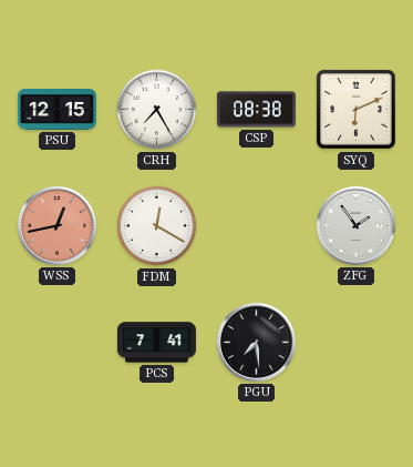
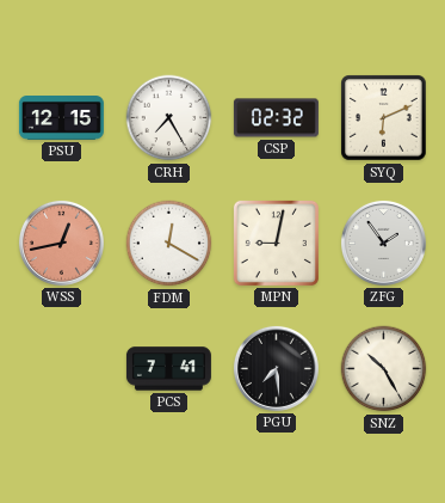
CSP: 08:38 -> 02:32 (276, 118)
MPN: none -> 9:02 (276, 243)
SNZ: none -> 10:25 (384, 369)
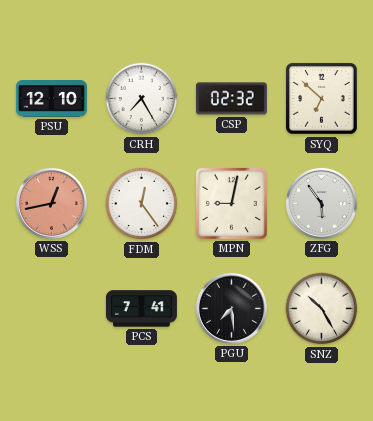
PSU: 12:15 -> 12:10 (51, 99)
SYQ: 6:11 -> 6:52 (322, 99)
FDM: 12:20 -> 12:24 (142, 204)
ZFG: 1:54 -> 5:54 (321, 203)
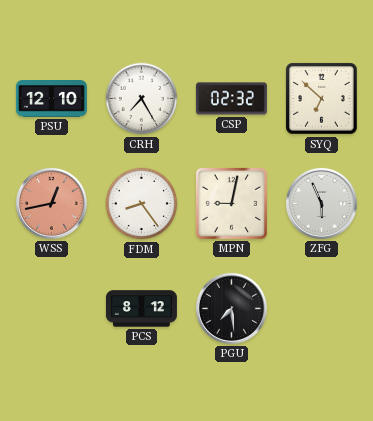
FDM: 12:24 -> 8:24 (142, 204)
ZFG: 5:54 -> 5:56 (321, 203)
PCS: 7:41 -> 8:12 (141, 309)
SNZ: 10:25 -> none (322, 309)
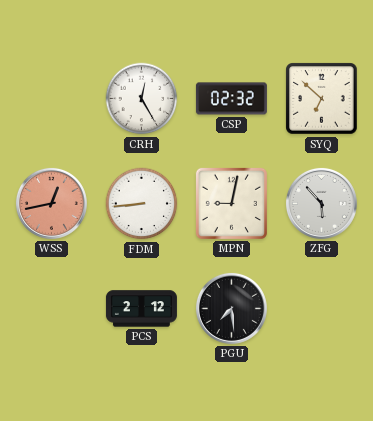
PSU: 12:10 -> none (51, 99)
CRH: 7:25 -> 12:25 (142, 99)
FDM: 8:24 -> 8:44 (142, 204)
ZFG: 5:56 -> 5:53 (321, 203)
PCS: 8:12 -> 2:12 (141, 309)
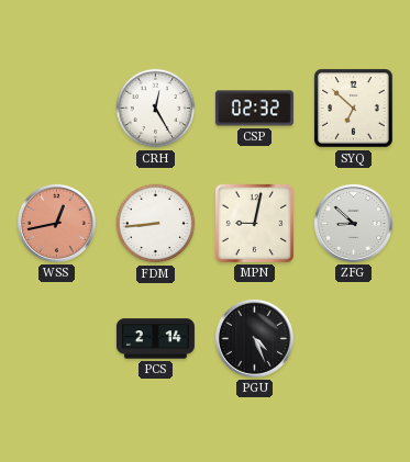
ZFG: 5:53 -> 8:52 (353, 223)
PCS: 2:12 -> 2:14 (155, 339)
PGU: 7:29 -> 4:26 (254, 338)
